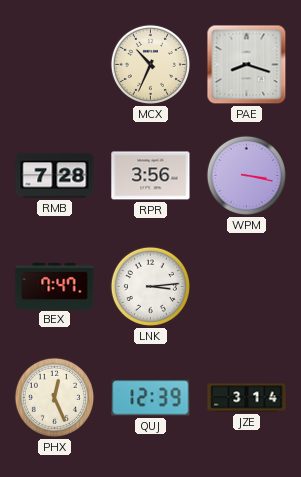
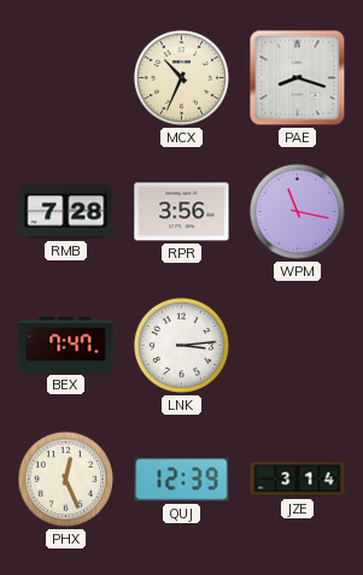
WPM: 3:17 -> 11:17 (297, 211)
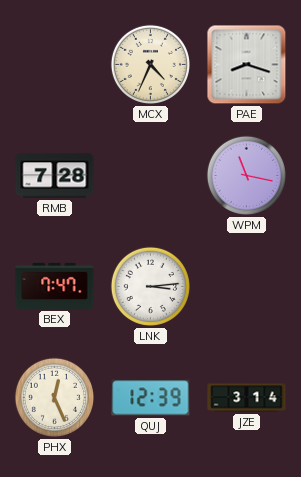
MCX: 10:34 -> 4:34 (150, 64)
RPR: 3:56 -> none (182, 212)
